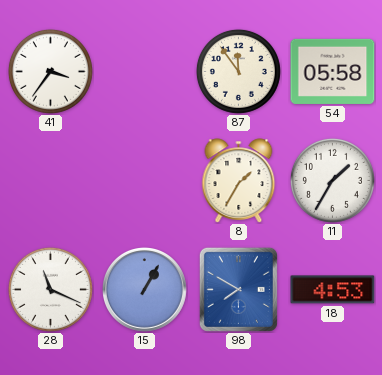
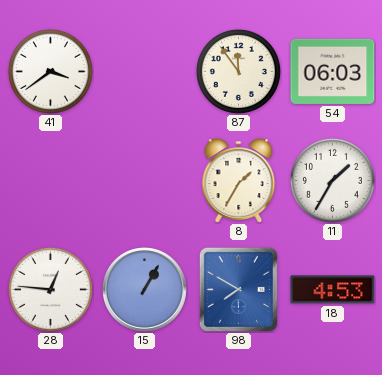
41: 3:36 -> 3:39 (50, 71)
54: 05:58 -> 06:03 (333, 71)
28: 11:19 -> 12:46 (50, 289)
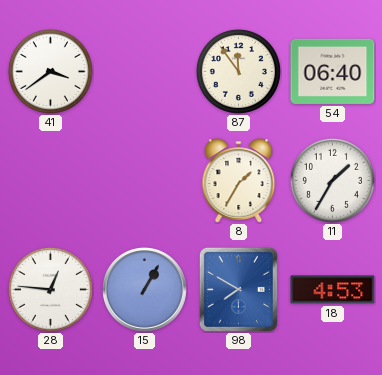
54: 06:03 -> 06:40 (333, 71)
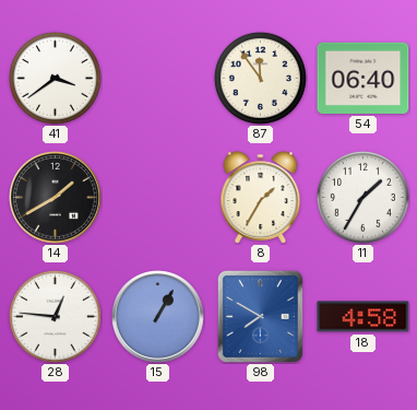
14: none -> 1:40 (56, 198)
18: 4:53 -> 4:58 (364, 317)
